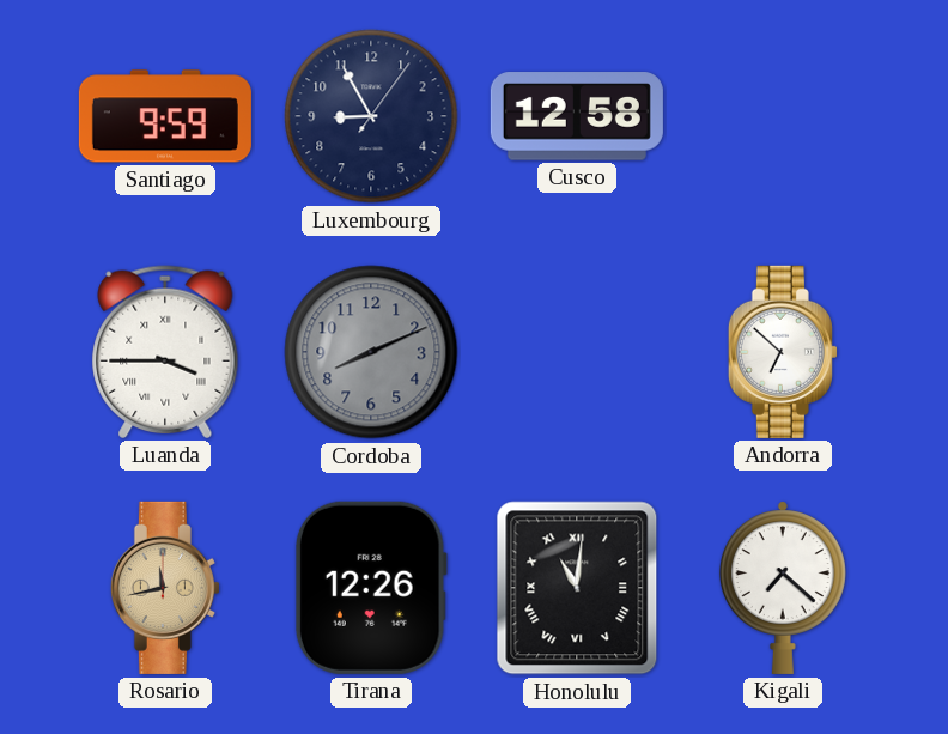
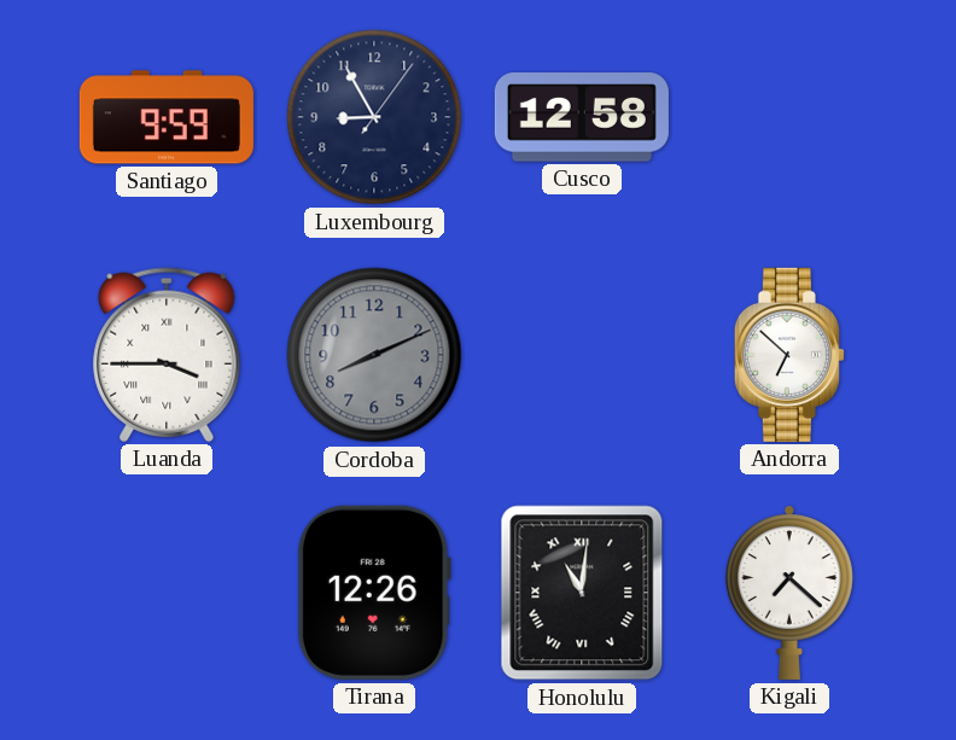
Rosario: 11:43 -> none (165, 588)
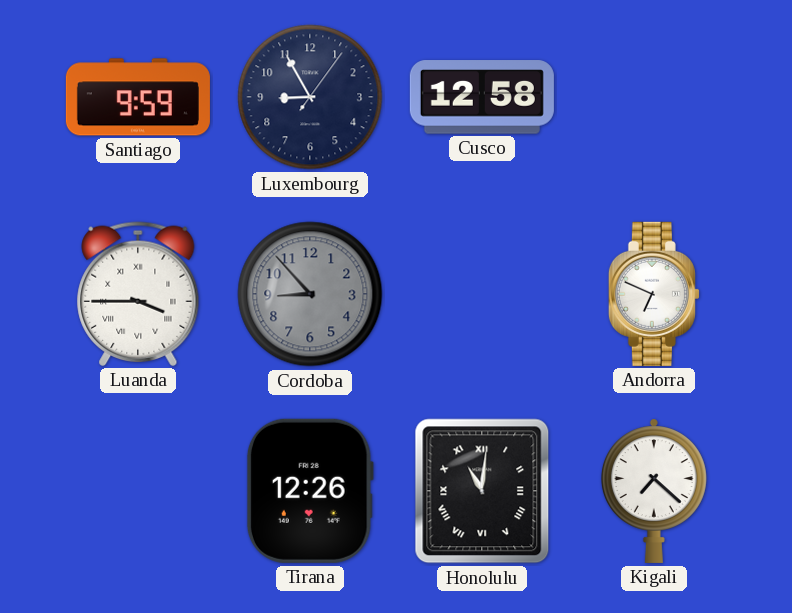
Cordoba: 8:11 -> 8:53 (310, 294)
Andorra: 6:52 -> 6:49 (654, 294)
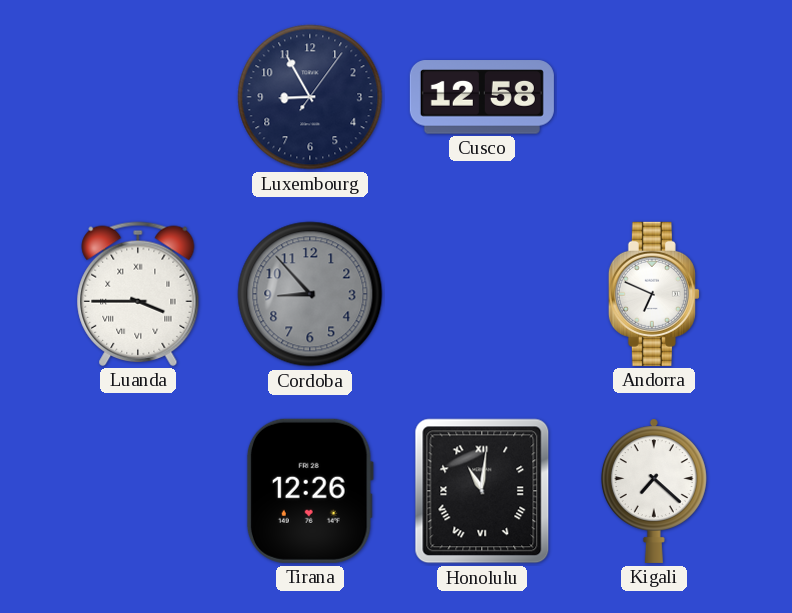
Santiago: 9:59 -> none (138, 97)
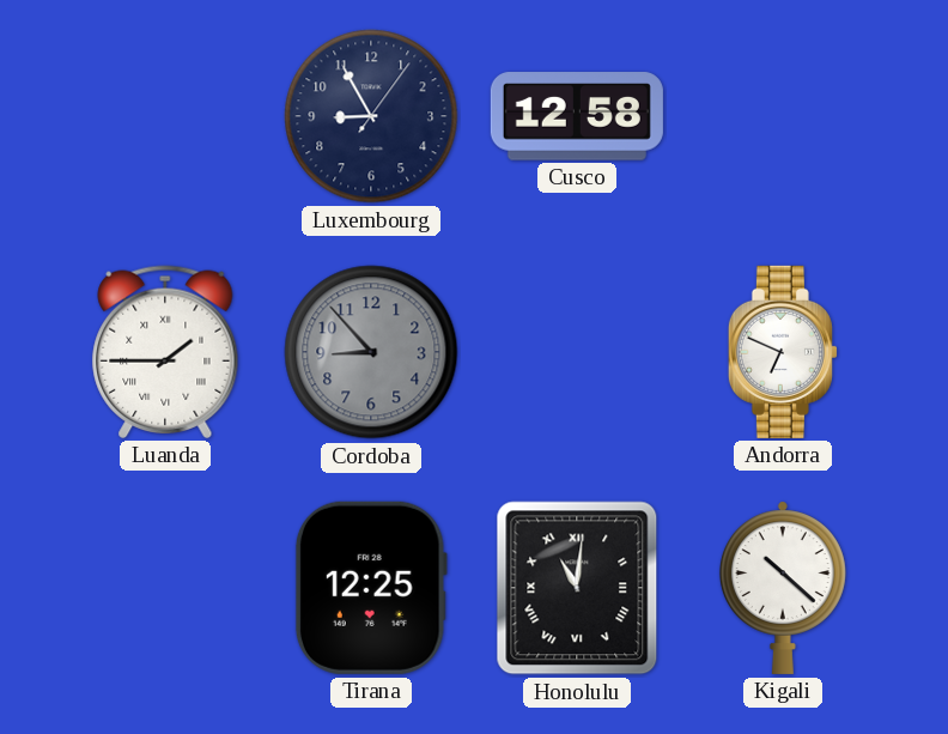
Luanda: 3:45 -> 1:45 (165, 352)
Tirana: 12:26 -> 12:25 (371, 588)
Kigali: 7:22 -> 10:22 (783, 588)
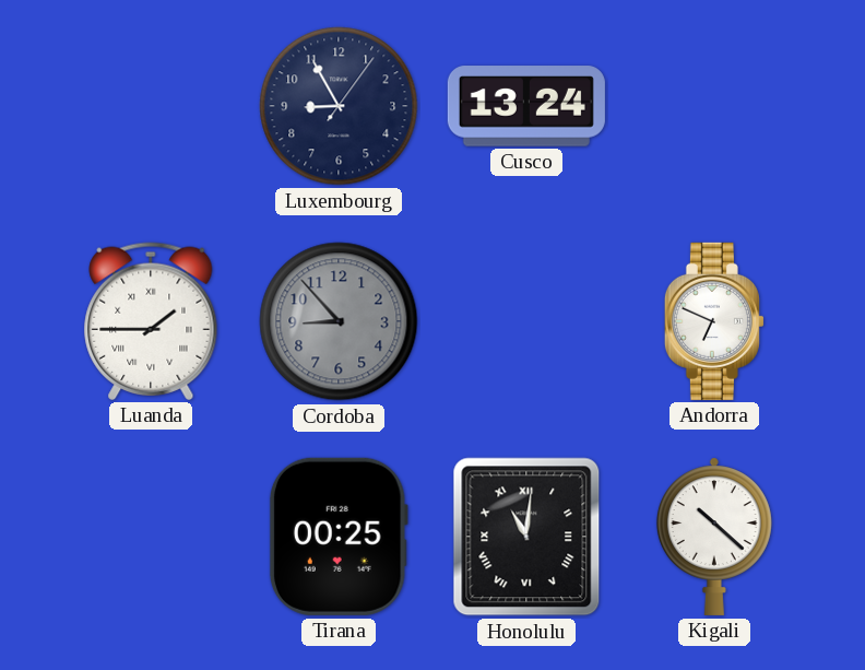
Cusco: 12:58 -> 13:24 (526, 106)
Tirana: 12:25 -> 00:25 (339, 537)
